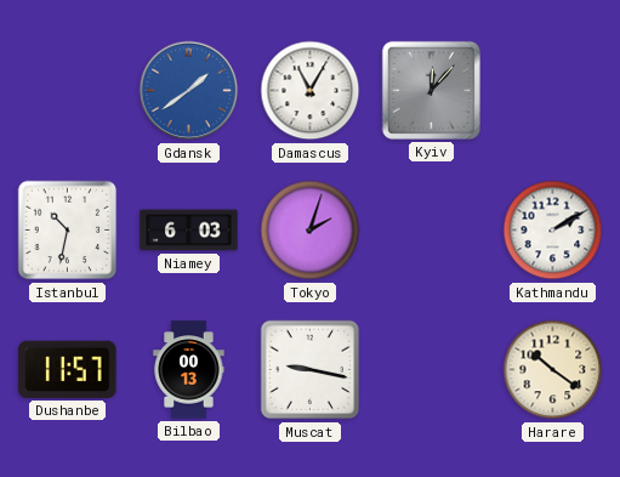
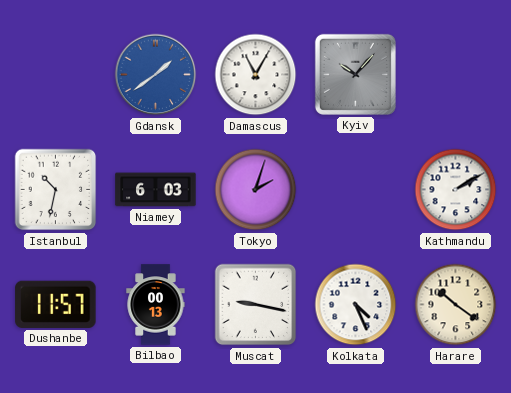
Kyiv: 12:07 -> 10:07 (355, 74)
Kolkata: none -> 4:26 (356, 305)
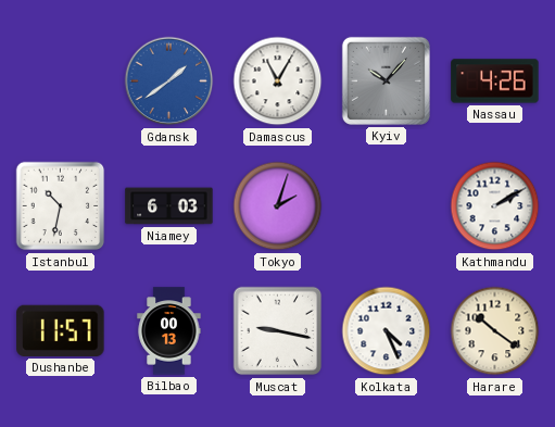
Nassau: none -> 4:26 (495, 81)
